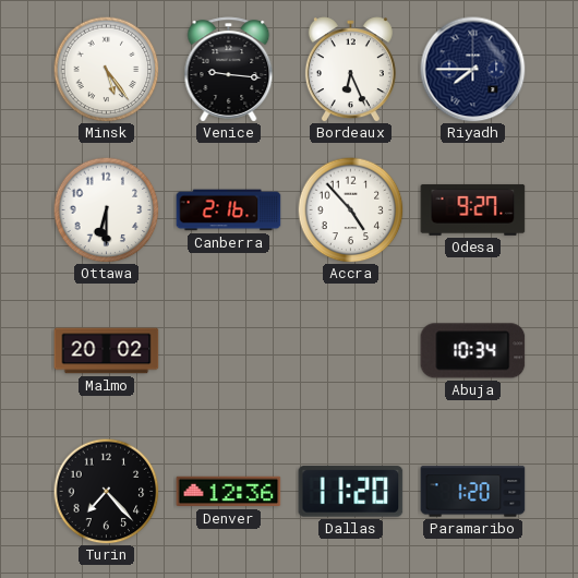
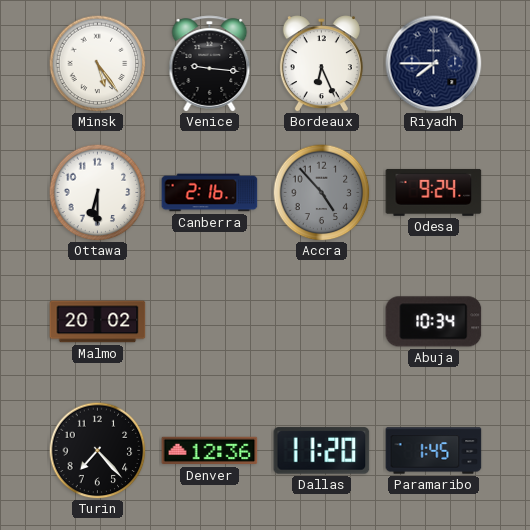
Accra dial: white -> grey (321, 192)
Odesa: 9:27 -> 9:24 (434, 192)
Paramaribo: 1:20 -> 1:45 (434, 451)
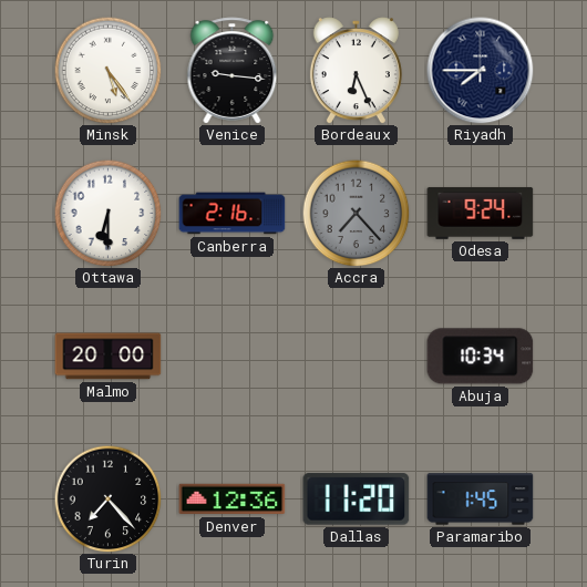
Accra: 4:53 -> 7:23 (356, 213)
Malmo: 20:02 -> 20:00 (109, 357)
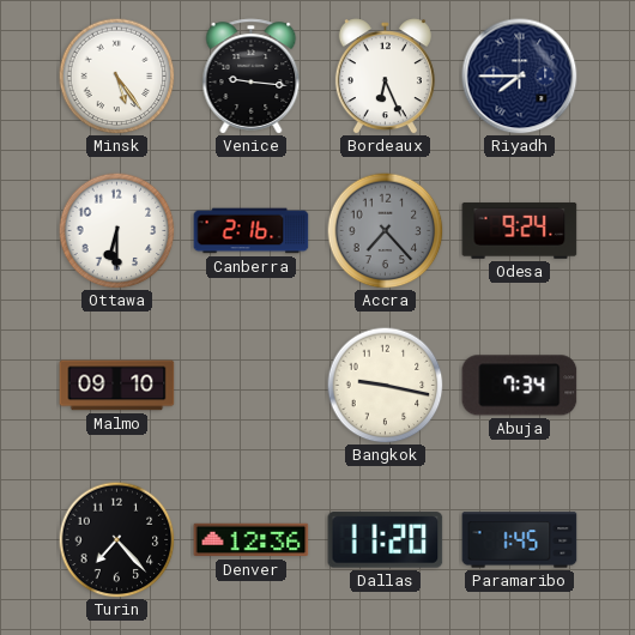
Malmo: 20:00 -> 09:10 (117, 386)
Bangkok: none -> 9:17 (385, 385)
Abuja: 10:34 -> 7:34 (520, 386)
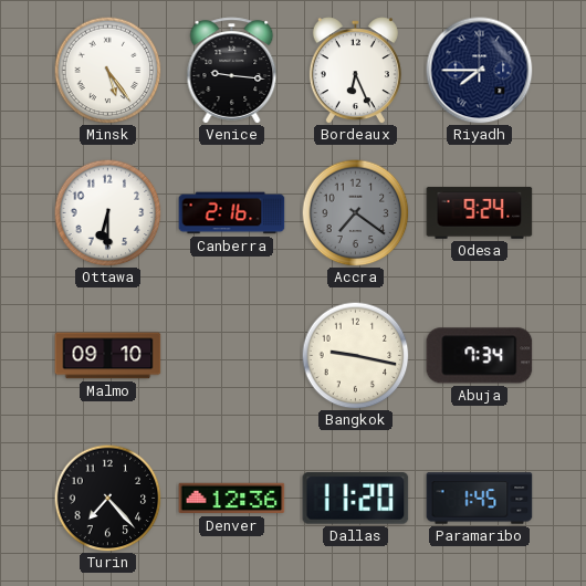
Accra: 7:23 -> 7:21 (355, 212)
